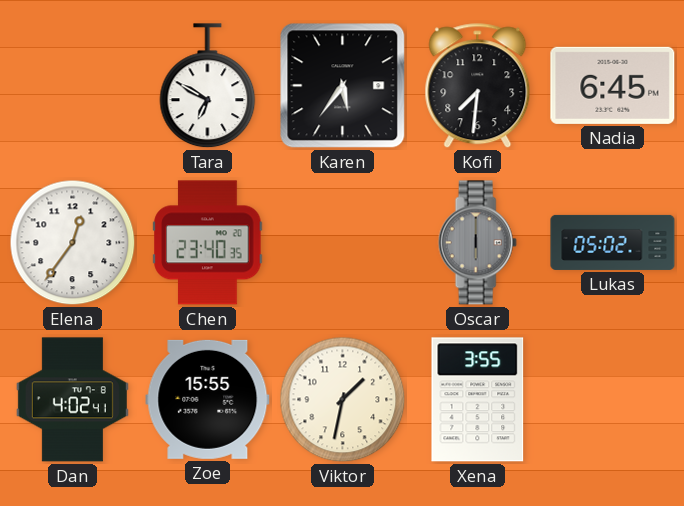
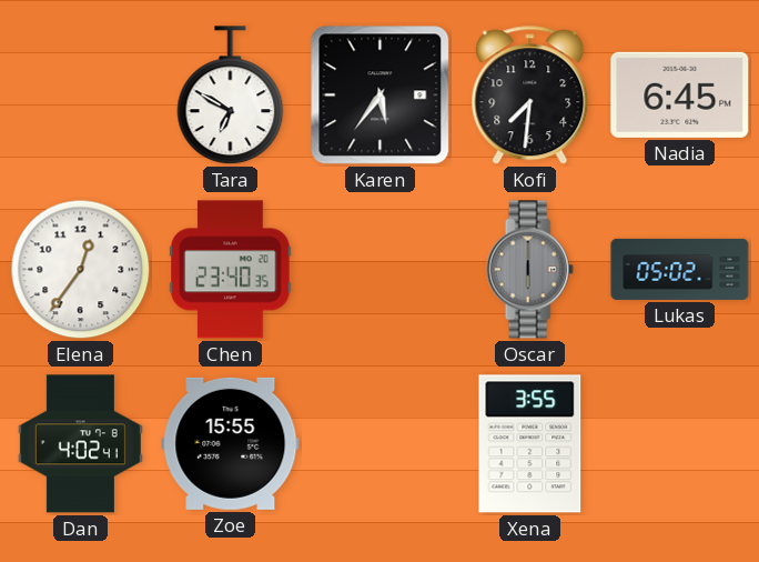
Viktor: 1:32 -> none (343, 400)
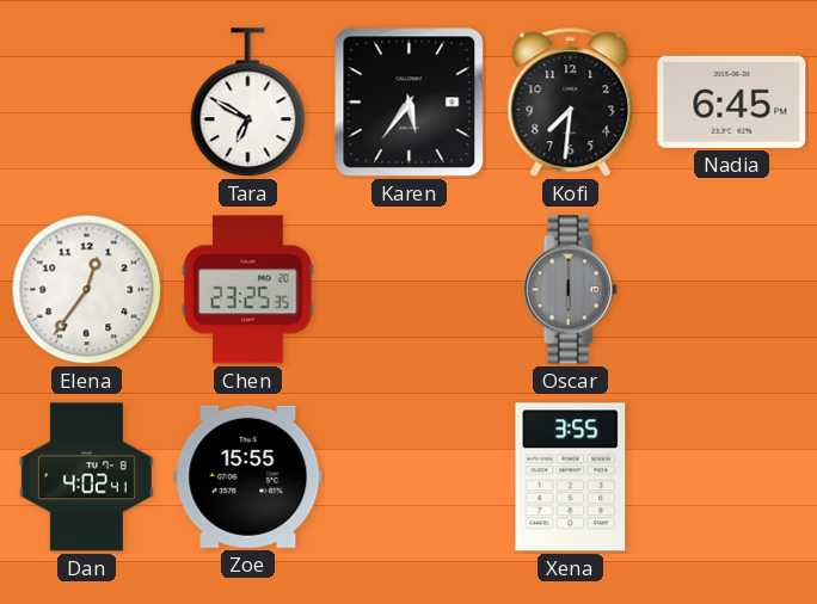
Chen: 23:40 -> 23:25 (248, 290)
Lukas: 05:02 -> none (680, 269)
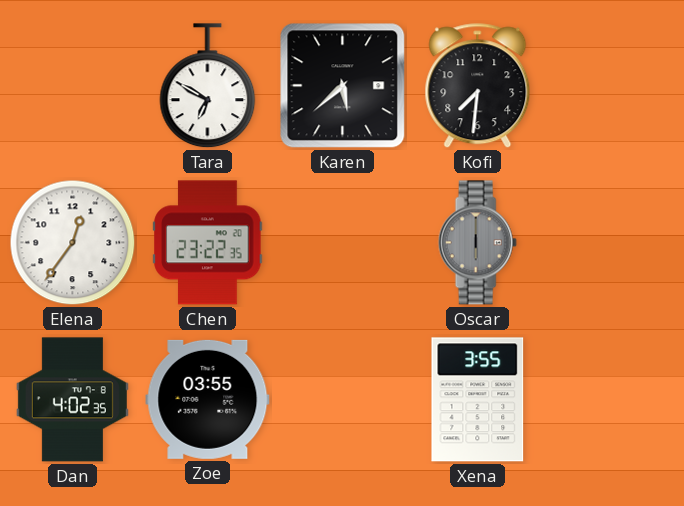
Karen: 5:36 -> 5:38 (343, 86)
Nadia: 6:45 -> none (732, 101)
Chen: 23:25 -> 23:22 (208, 243)
Dan: 4:02:41 -> 4:02:35 (72, 400)
Zoe: 15:55 -> 03:55 (208, 399)
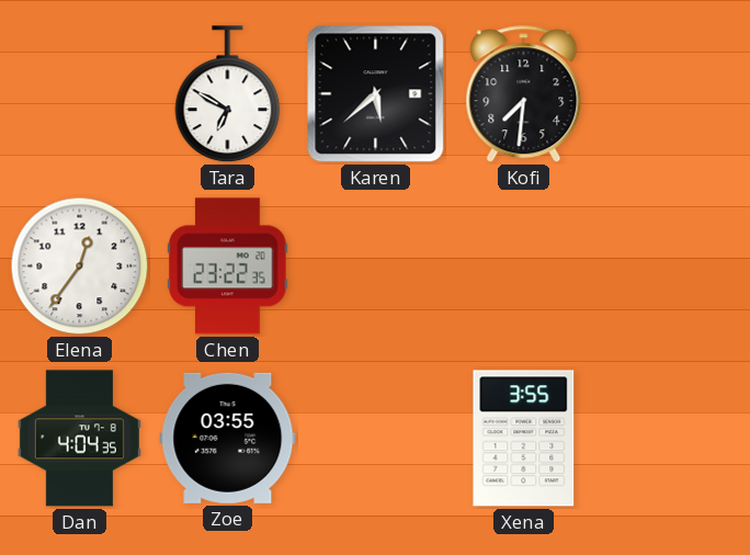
Oscar: 6:00 -> none (477, 243)
Dan: 4:02 -> 4:04 (79, 439)
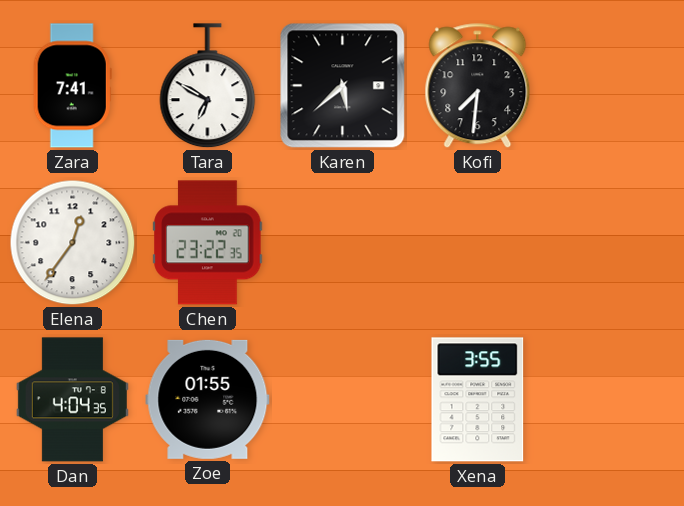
Zara: none -> 7:41 (72, 86)
Zoe: 03:55 -> 01:55 (208, 399)
